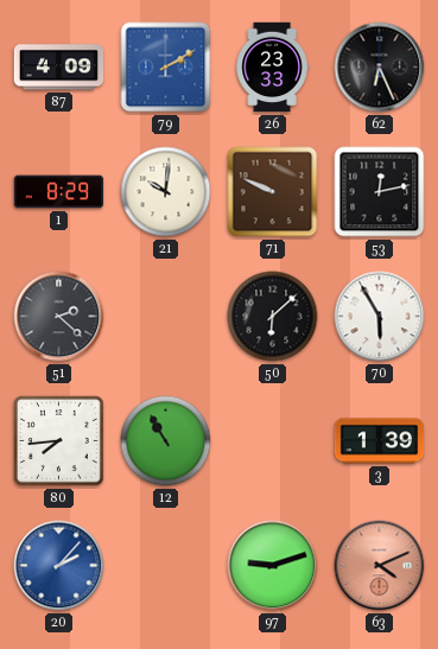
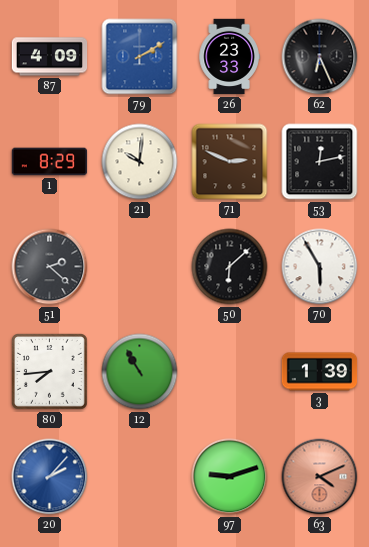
71: 9:49 -> 2:49 (230, 162)
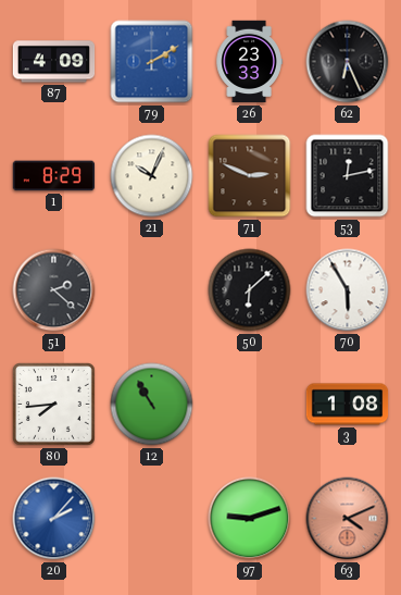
21: 10:01 -> 10:04 (152, 176)
3: 1:39 -> 1:08 (348, 405)
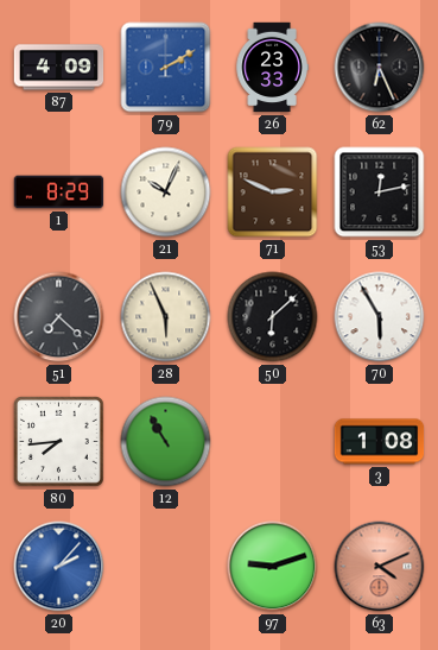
51: 2:22 -> 7:22 (59, 317)
28: none -> 5:56 (166, 317)
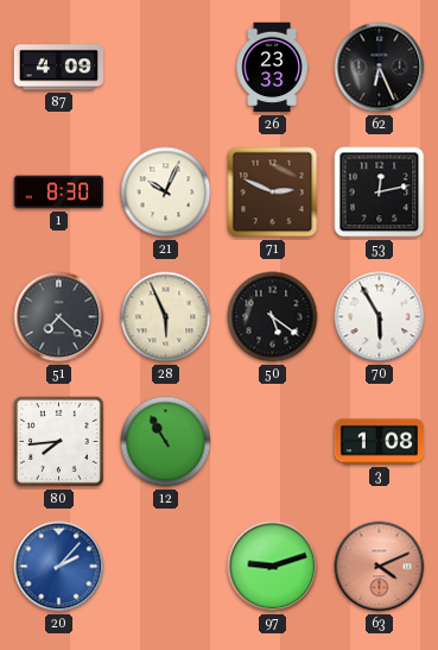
79: 2:10 -> none (166, 68)
1: 8:29 -> 8:30 (59, 193)
50: 6:08 -> 5:21 (273, 317)
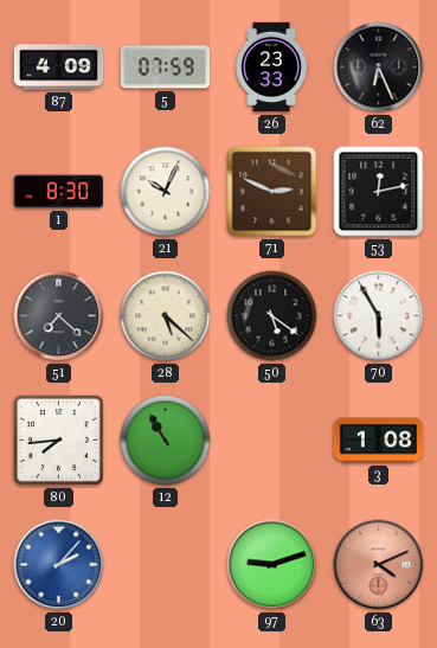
5: none -> 07:59 (165, 68)
28: 5:56 -> 5:22 (166, 316)
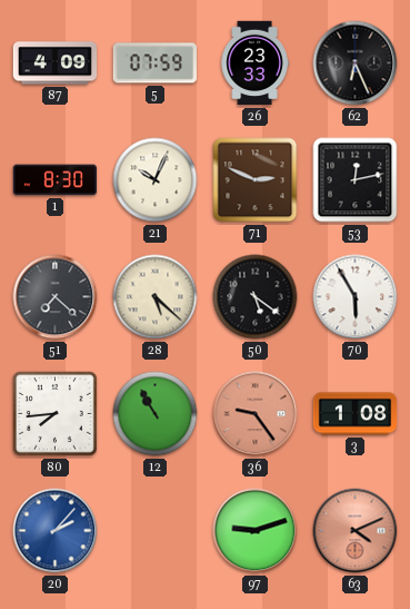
36: none -> 9:24 (256, 414)
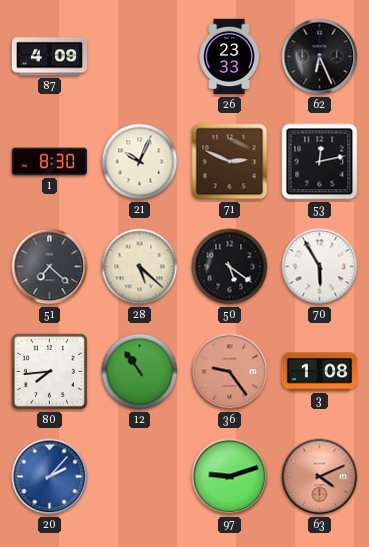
5: 07:59 -> none (154, 63)
12: 10:55 -> 10:54 (140, 372)
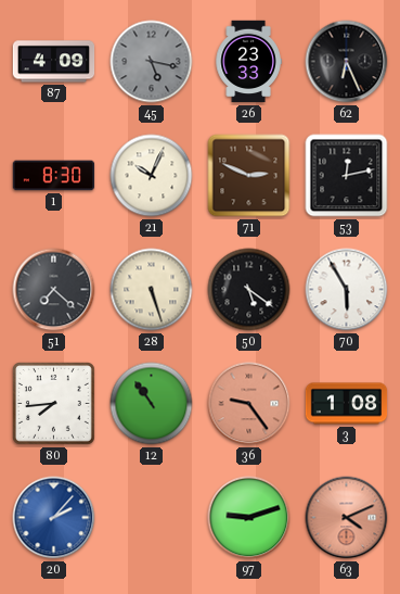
45: none -> 5:17 (152, 62)
28: 5:22 -> 5:27 (152, 290)
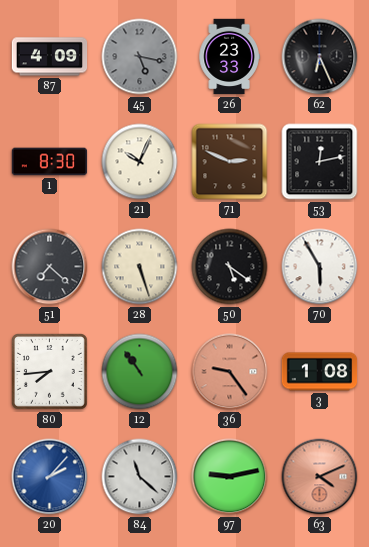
84: none -> 11:22 (140, 477)
97: 9:12 -> 9:13 (230, 477)
